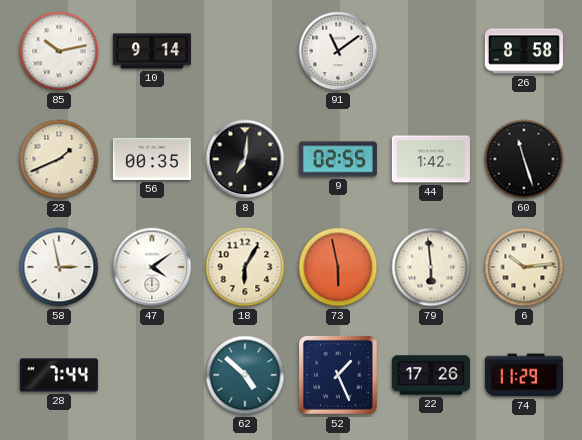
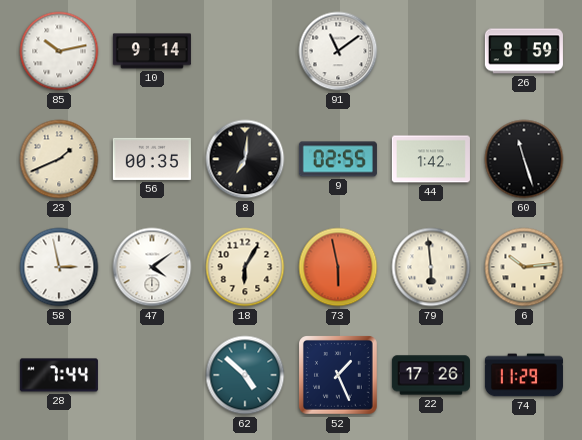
26: 8:58 -> 8:59 (524, 51)
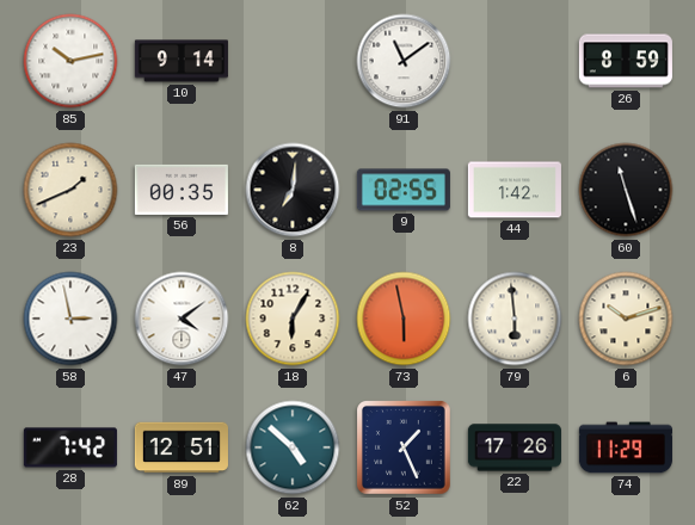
6: 10:14 -> 10:12 (626, 319)
28: 7:44 -> 7:42 (70, 447)
89: none -> 12:51 (182, 447)
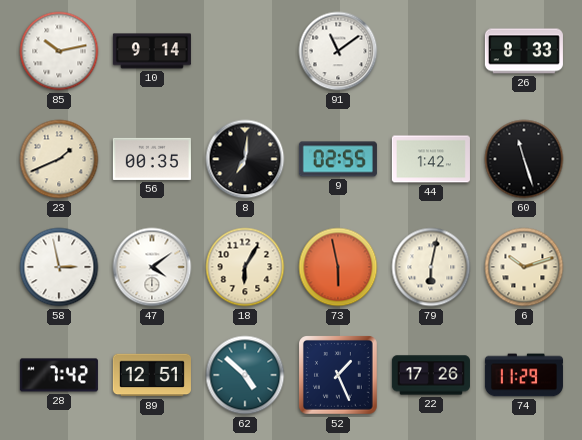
26: 8:59 -> 8:33 (524, 51)
79: 5:59 -> 6:02 (431, 267)
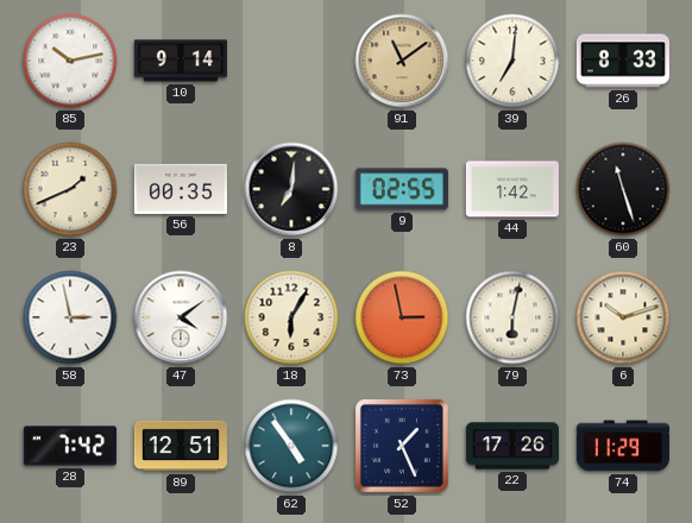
91 dial: white -> champagne (402, 61)
39: none -> 7:01 (512, 61)
73: 5:58 -> 2:58 (402, 317)
62: 4:52 -> 4:54 (291, 446)
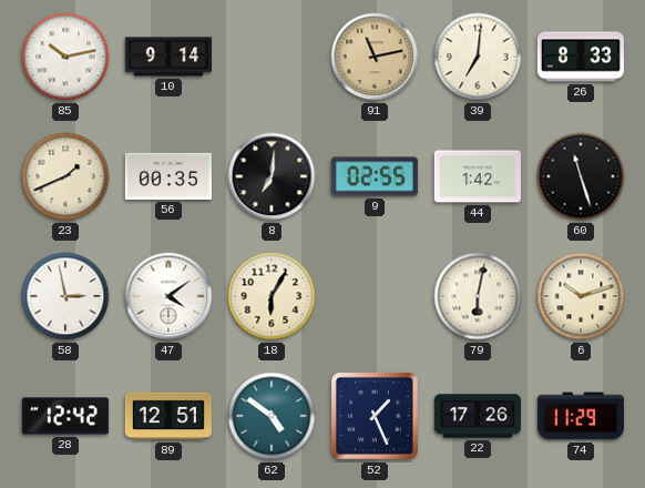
91: 11:09 -> 11:13 (375, 57)
73: 2:58 -> none (402, 317)
28: 7:42 -> 12:42 (65, 416)
62: 4:54 -> 4:51 (272, 416)
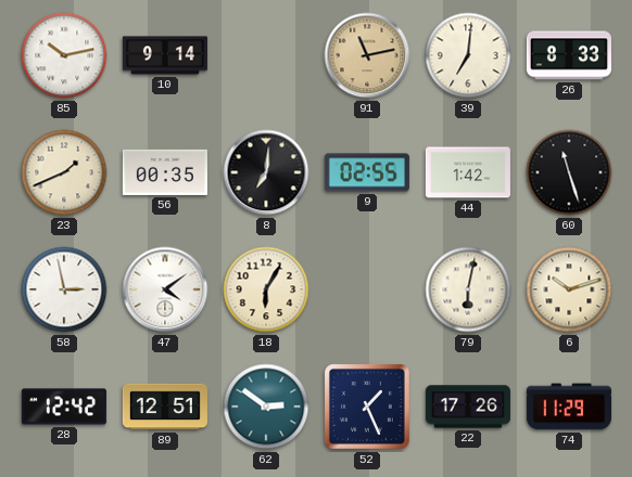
62: 4:51 -> 2:51 (266, 407)
